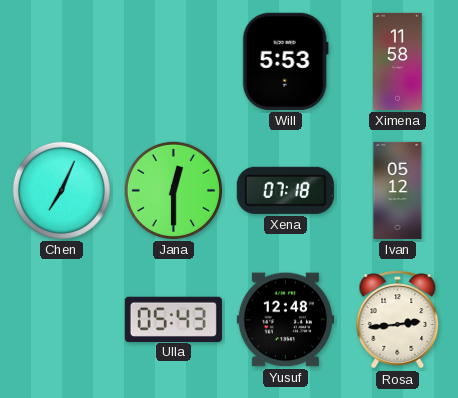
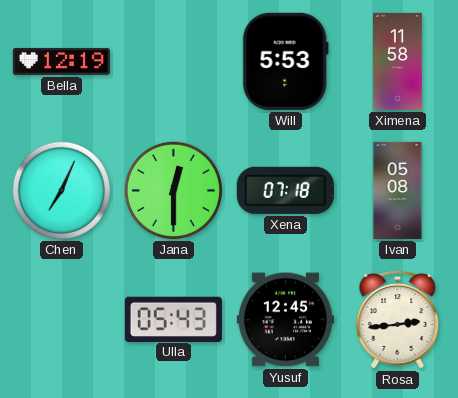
Bella: none -> 12:19 (61, 61)
Ivan: 05:12 -> 05:08 (398, 190)
Yusuf: 12:48 -> 12:45 (285, 320)
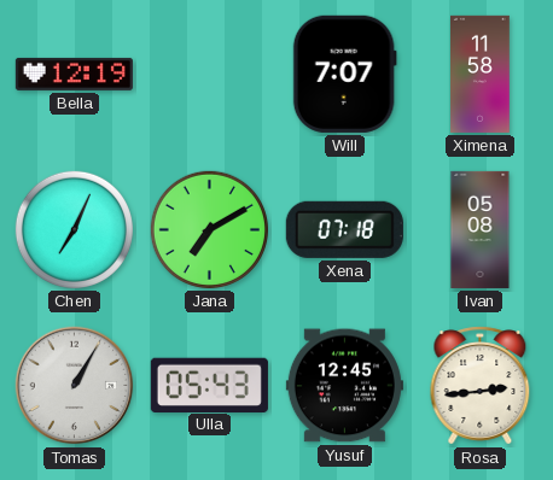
Will: 5:53 -> 7:07 (344, 74)
Jana: 12:30 -> 7:10 (209, 229)
Tomas: none -> 1:05 (75, 386)
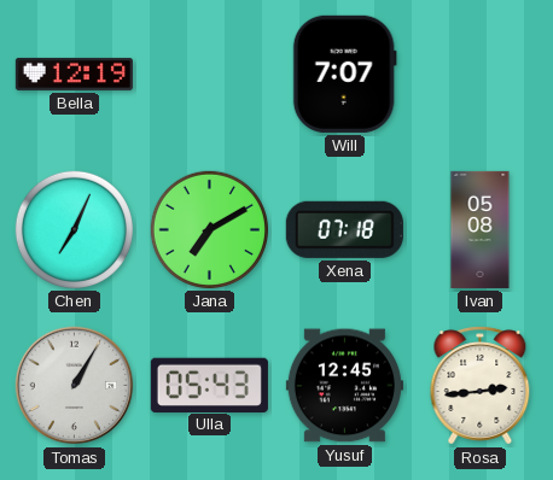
Ximena: 11:58 -> none (481, 74)
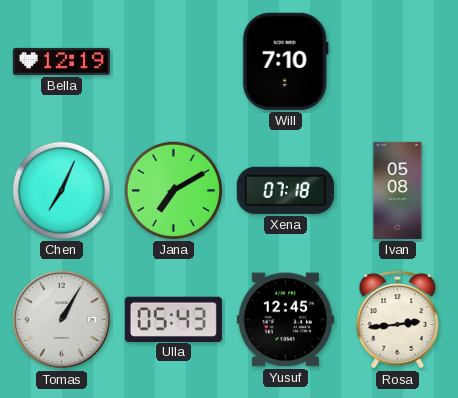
Will: 7:07 -> 7:10 (285, 61)
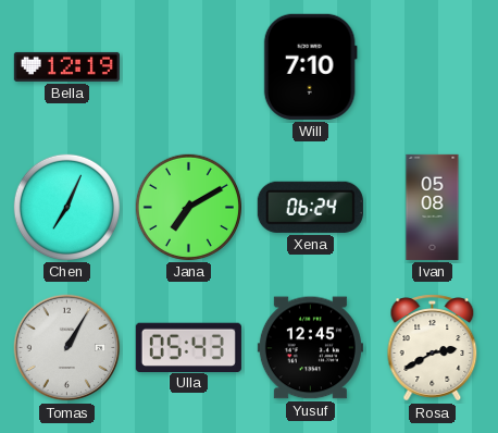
Xena: 07:18 -> 06:24 (310, 207)
Rosa: 2:44 -> 2:40 (433, 348)
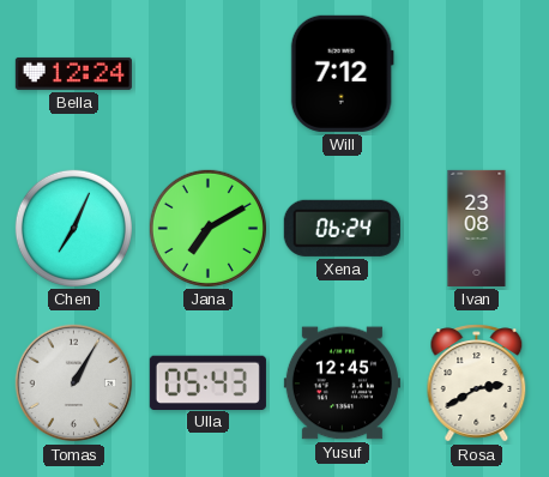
Bella: 12:19 -> 12:24 (73, 73)
Will: 7:10 -> 7:12 (342, 73)
Ivan: 05:08 -> 23:08 (477, 228)
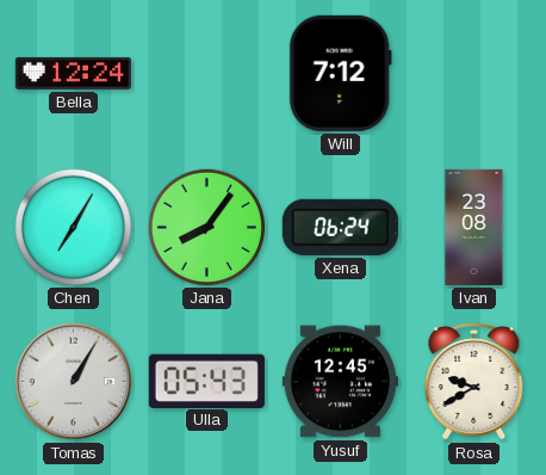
Chen: 7:04 -> 7:05 (73, 227)
Jana: 7:10 -> 8:06 (206, 227)
Rosa: 2:40 -> 9:40 (474, 382)
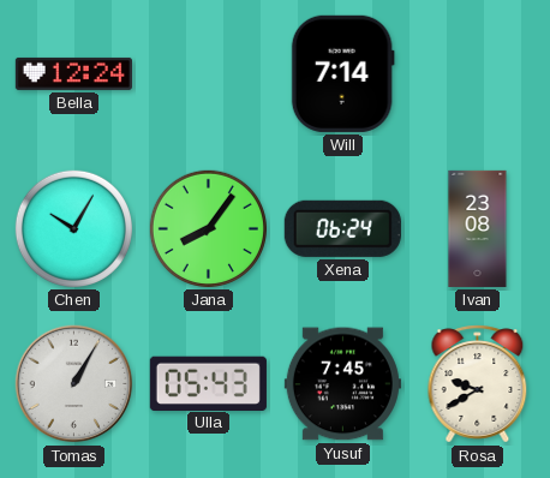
Will: 7:12 -> 7:14 (342, 73)
Chen: 7:05 -> 10:05 (73, 228)
Yusuf: 12:45 -> 7:45 (342, 384)
